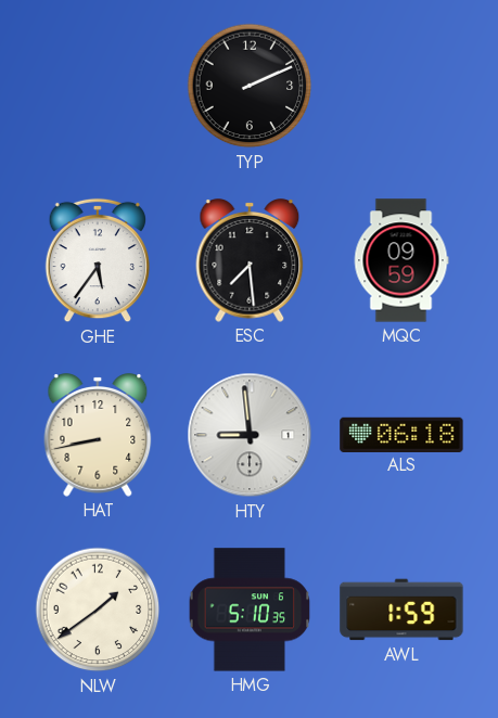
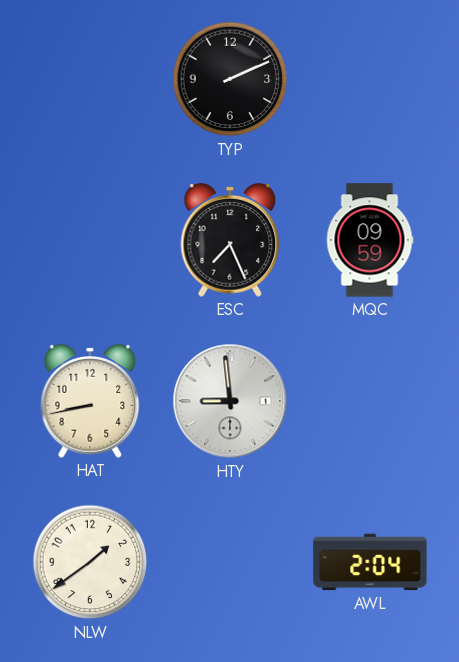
GHE: 5:36 -> none (97, 260)
ESC: 7:29 -> 7:26 (230, 240)
ALS: 06:18 -> none (401, 434)
HMG: 5:10 -> none (250, 610)
AWL: 1:59 -> 2:04 (370, 562)
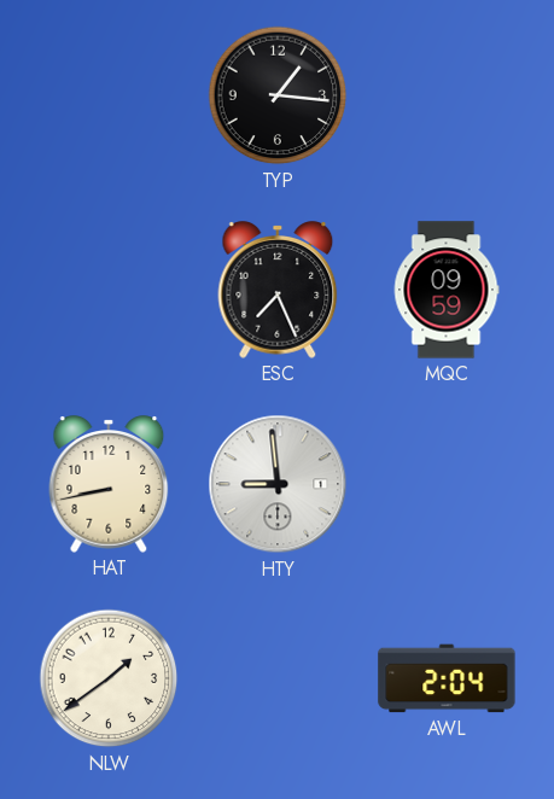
TYP: 2:11 -> 1:16 (278, 95)
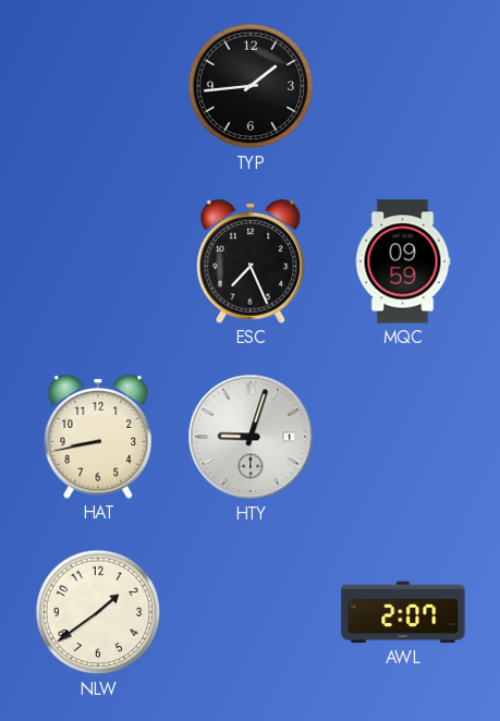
TYP: 1:16 -> 1:44 (251, 86)
HTY: 8:59 -> 9:03 (251, 437)
AWL: 2:04 -> 2:07 (403, 612)
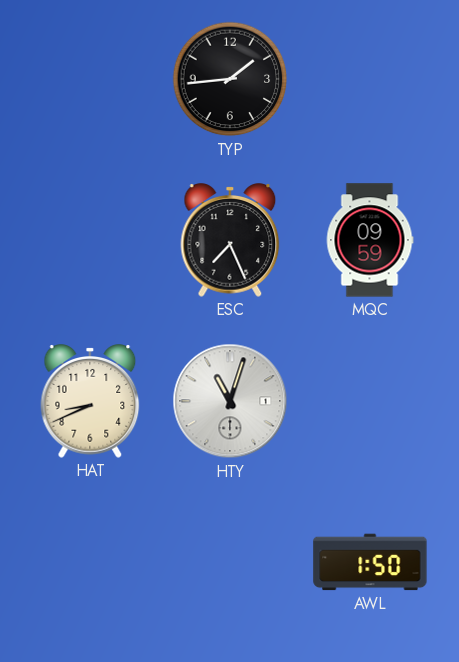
HAT: 8:43 -> 8:41 (90, 401)
HTY: 9:03 -> 11:03 (230, 401)
NLW: 1:39 -> none (98, 612)
AWL: 2:07 -> 1:50 (370, 562)
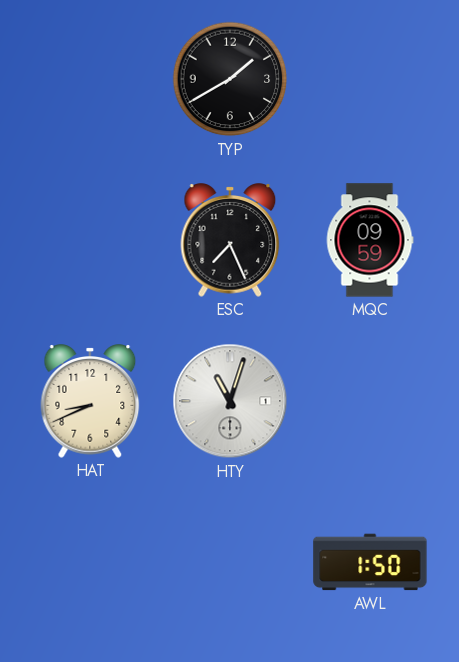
TYP: 1:44 -> 1:40 (230, 79)
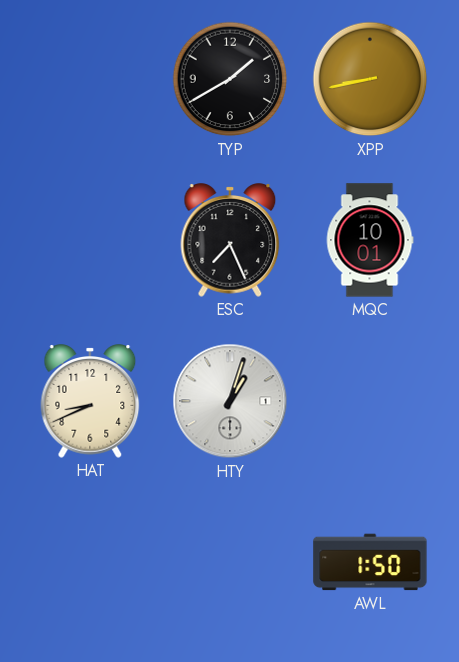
XPP: none -> 8:43 (370, 79)
MQC: 09:59 -> 10:01 (370, 240)
HTY: 11:03 -> 1:03 (230, 401)
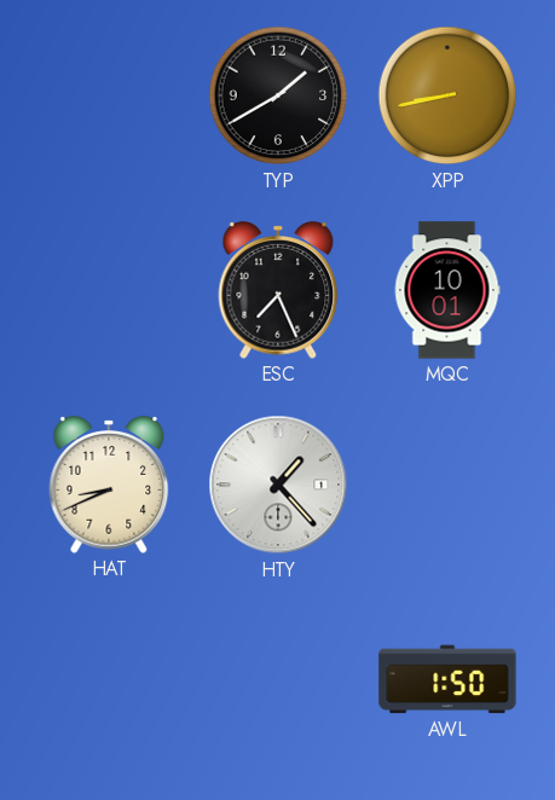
HTY: 1:03 -> 1:23 (278, 485)
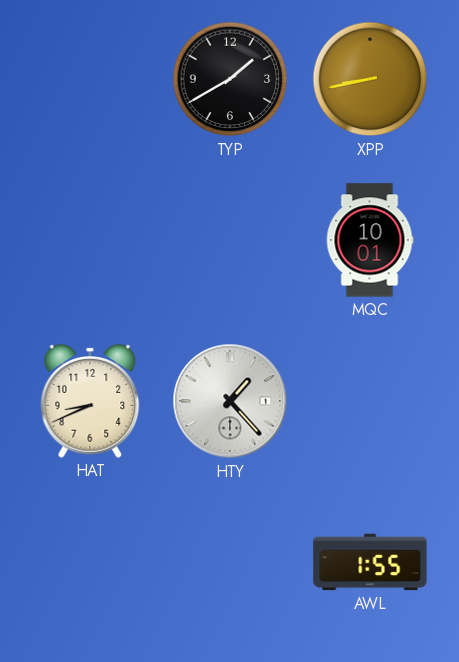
ESC: 7:26 -> none (278, 290)
AWL: 1:50 -> 1:55 (370, 562)
